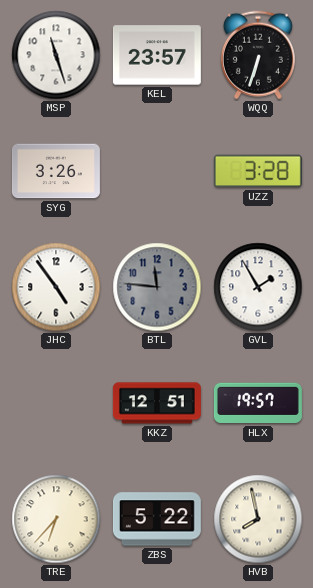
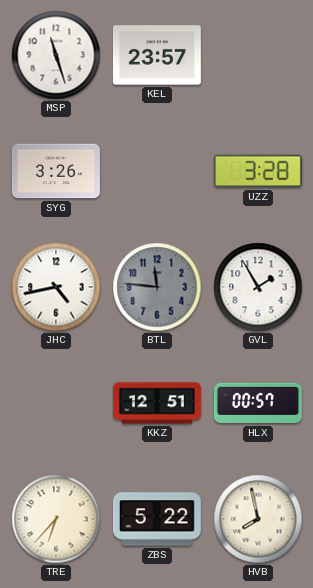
WQQ: 6:33 -> none (258, 55)
JHC: 4:54 -> 4:43 (56, 287)
HLX: 19:57 -> 00:57 (258, 403)
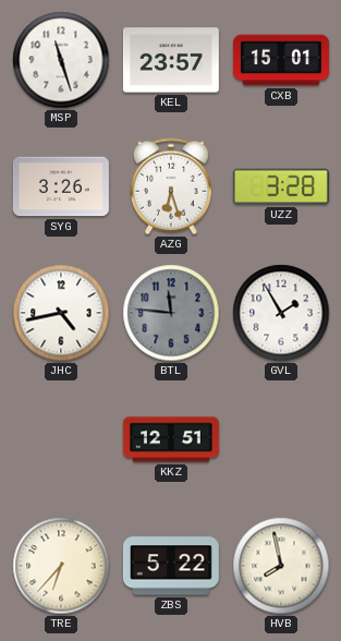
CXB: none -> 15:01 (281, 60)
AZG: none -> 6:27 (171, 186)
HLX: 00:57 -> none (258, 403)
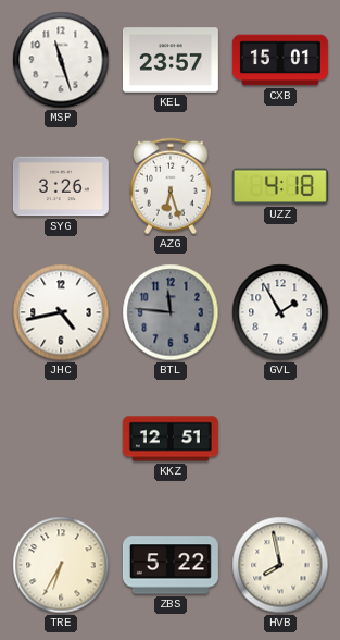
UZZ: 3:28 -> 4:18 (280, 186)
TRE: 6:37 -> 6:35 (61, 565)
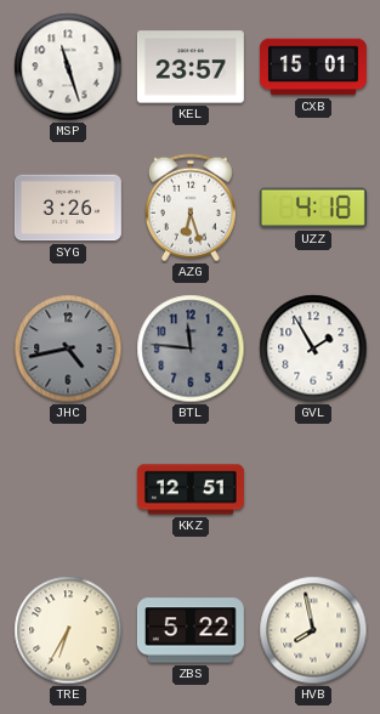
JHC dial: white -> grey (68, 348)
